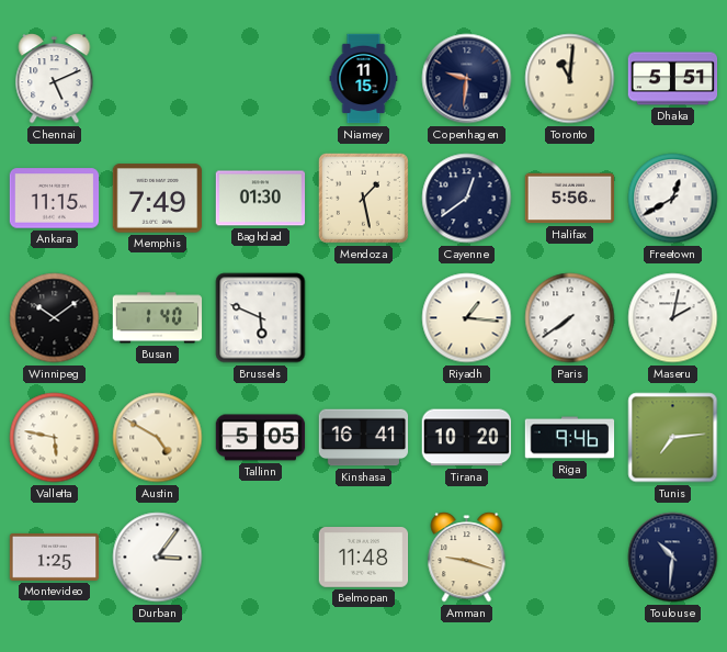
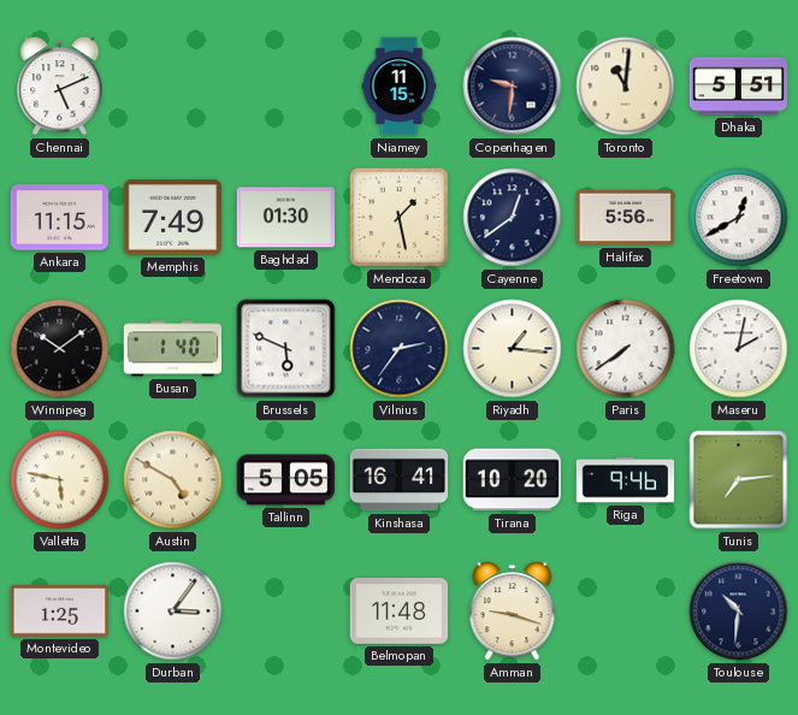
Vilnius: none -> 2:36 (400, 349)
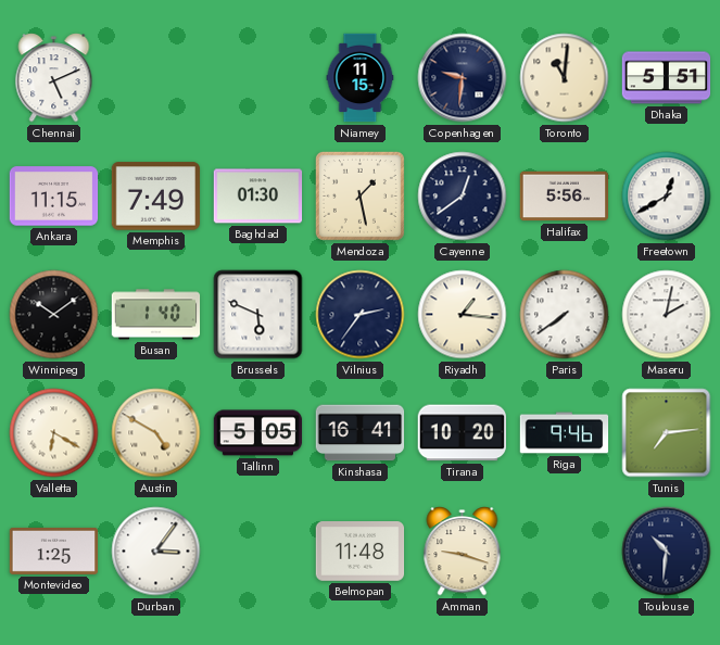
Valletta: 5:47 -> 6:20 (54, 433)
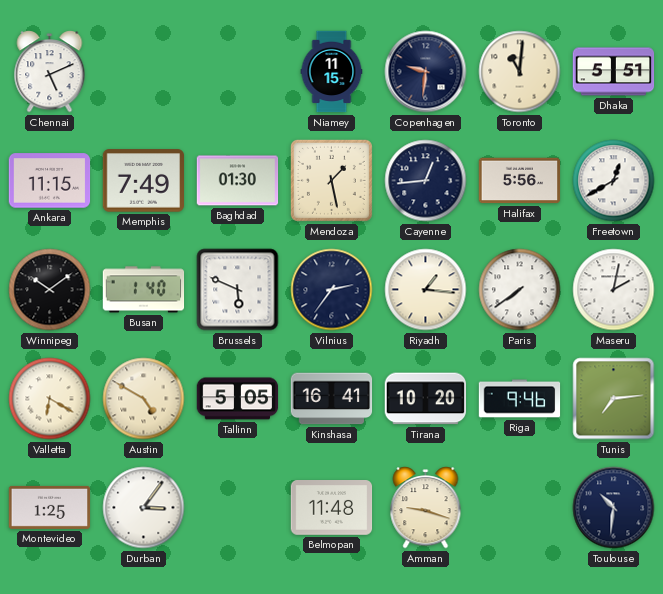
Cayenne: 12:39 -> 12:44 (426, 181)
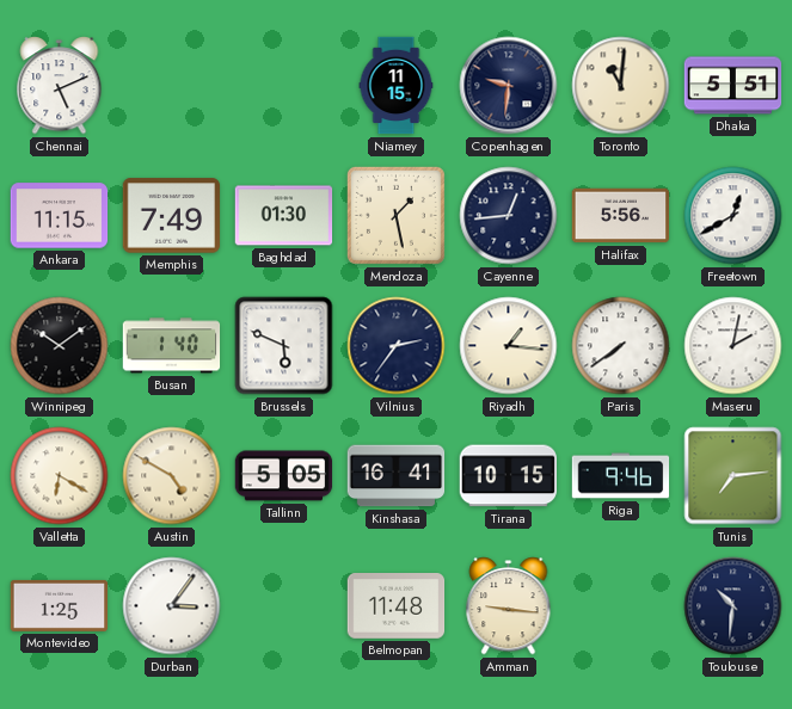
Tirana: 10:20 -> 10:15 (508, 476)
Amman: 9:18 -> 9:16 (509, 606)
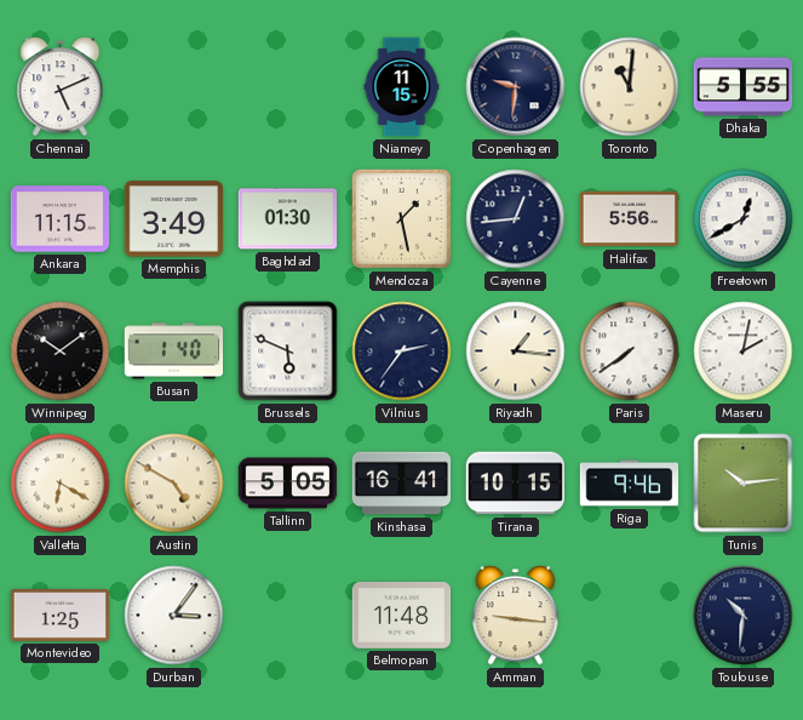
Dhaka: 5:51 -> 5:55 (744, 87)
Memphis: 7:49 -> 3:49 (174, 219)
Tunis: 7:14 -> 10:14 (744, 484)
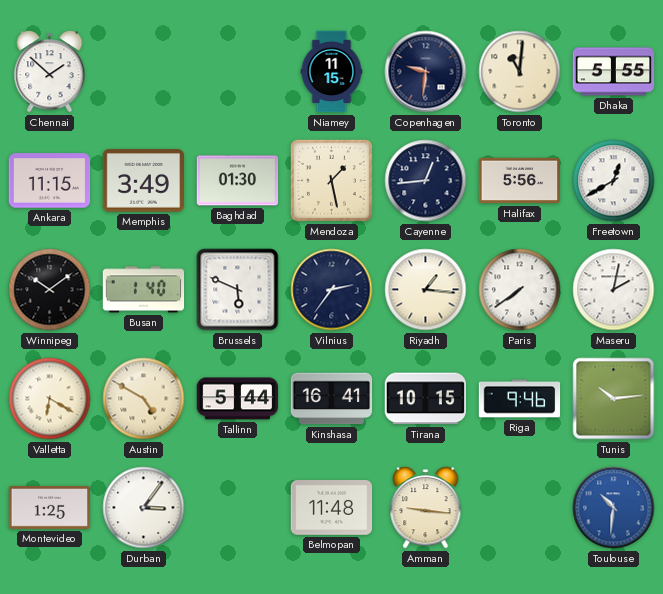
Chennai: 5:11 -> 1:52 (50, 72)
Tallinn: 5:05 -> 5:44 (238, 399)
Toulouse dial: navy -> blue (614, 508)
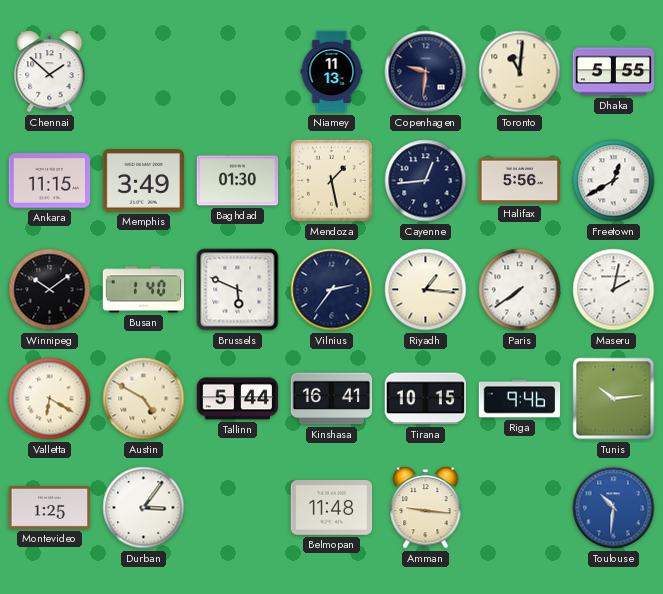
Niamey: 11:15 -> 11:13 (332, 72)
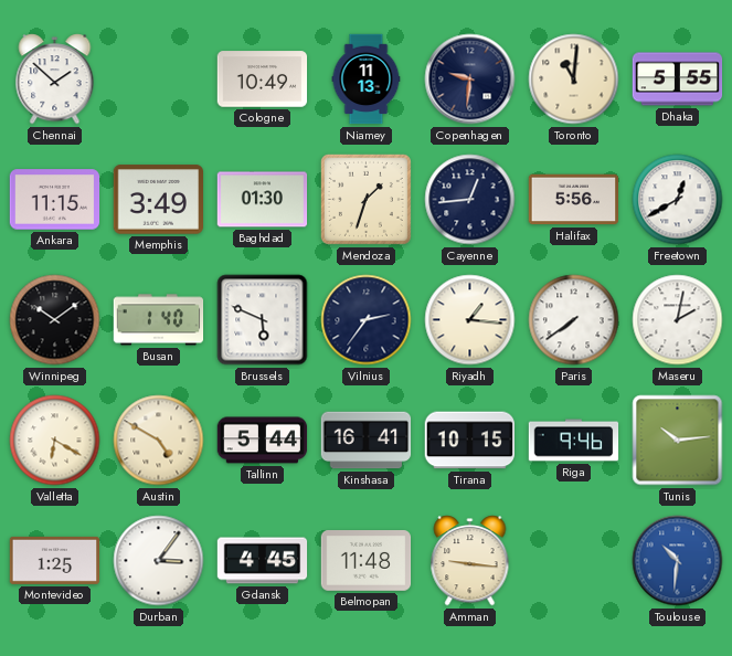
Cologne: none -> 10:49 (263, 80)
Mendoza: 1:28 -> 1:33 (365, 199)
Gdansk: none -> 4:45 (263, 561)
